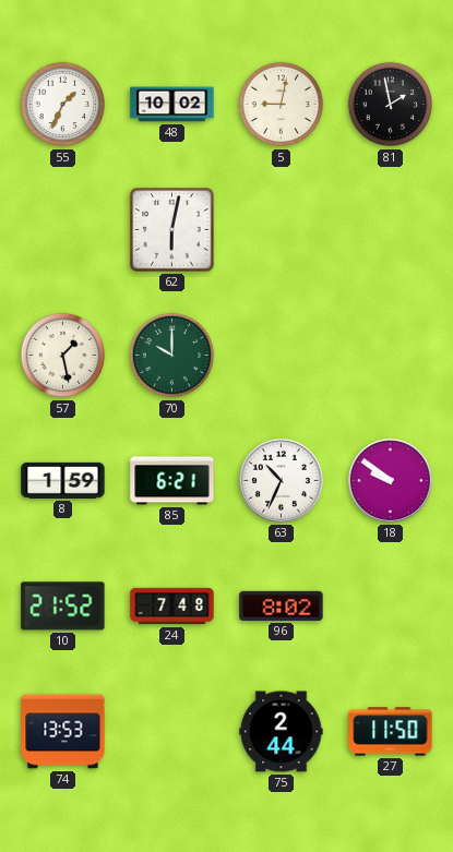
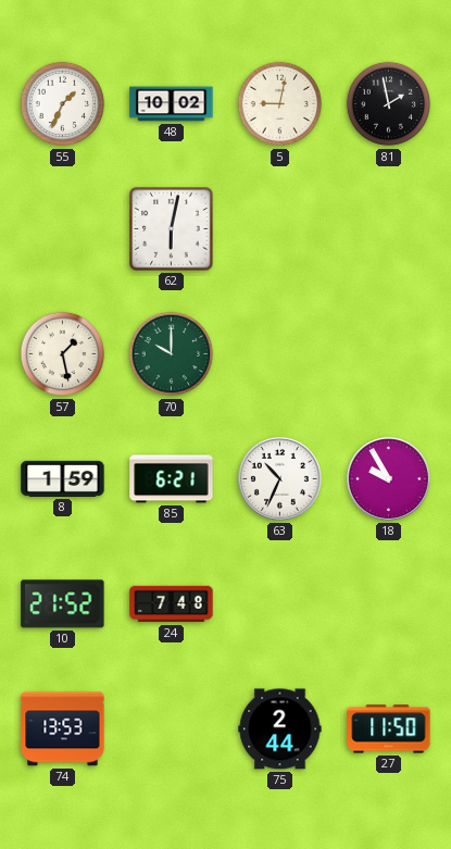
18: 9:51 -> 9:55 (388, 478)
96: 8:02 -> none (282, 605)
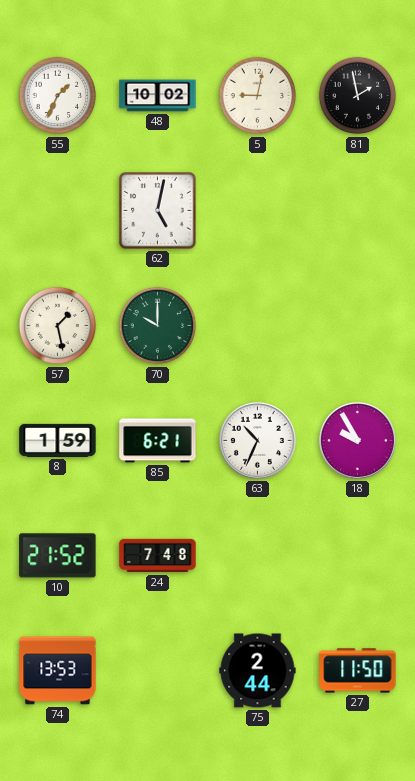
62: 6:02 -> 5:02 (158, 211)
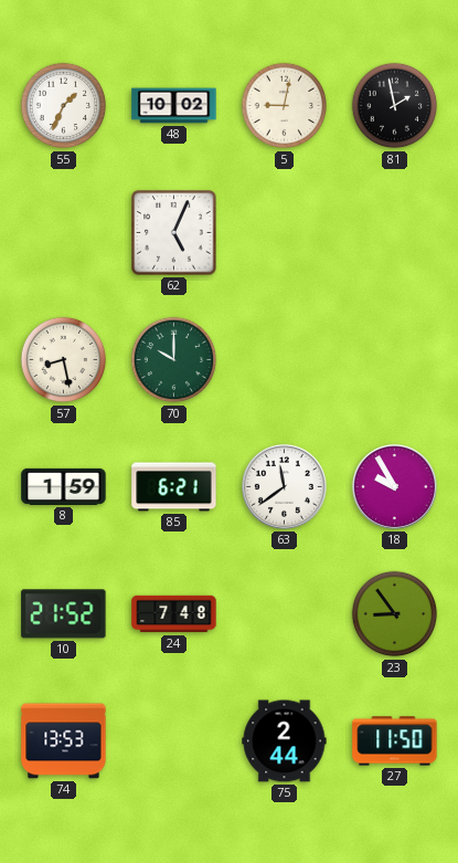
62: 5:02 -> 5:04 (174, 233)
57: 1:28 -> 8:28 (64, 360)
63: 10:34 -> 11:39 (284, 486)
23: none -> 8:54 (395, 614)
